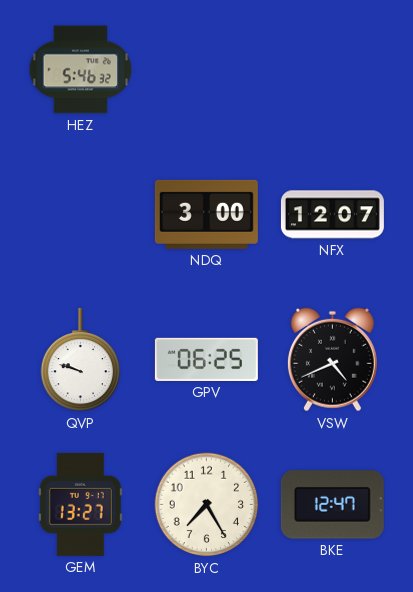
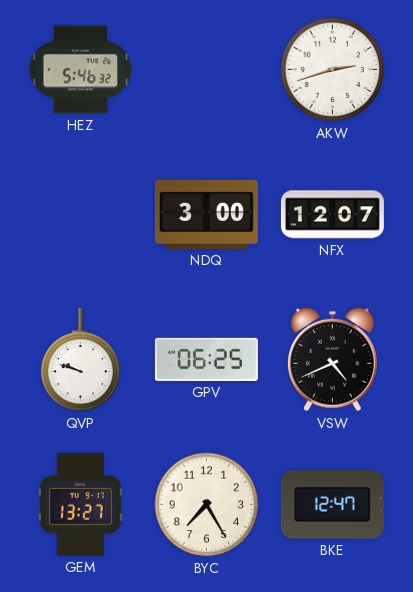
AKW: none -> 2:42 (333, 70)
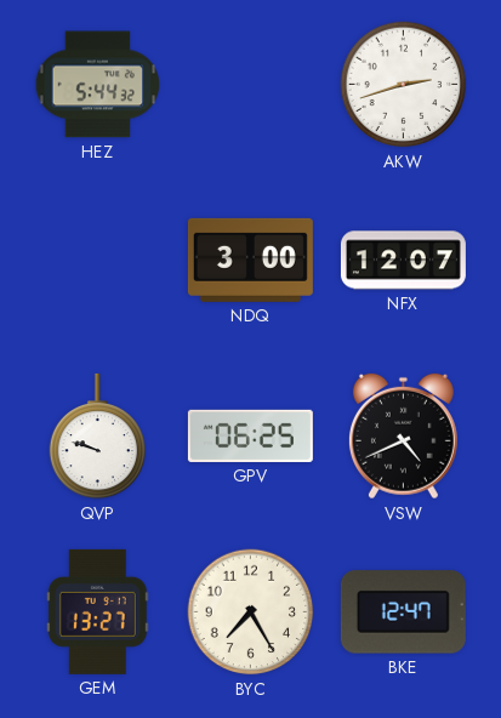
HEZ: 5:46 -> 5:44 (98, 85)
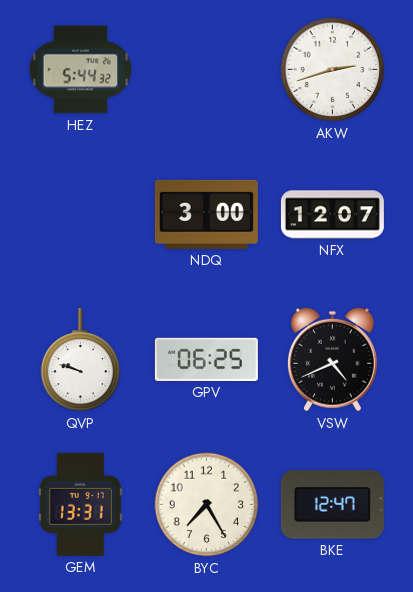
GEM: 13:27 -> 13:31 (80, 504)
